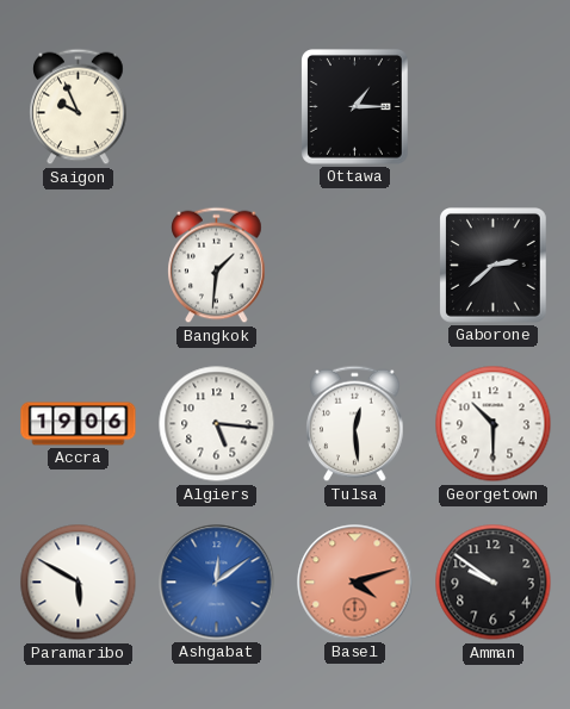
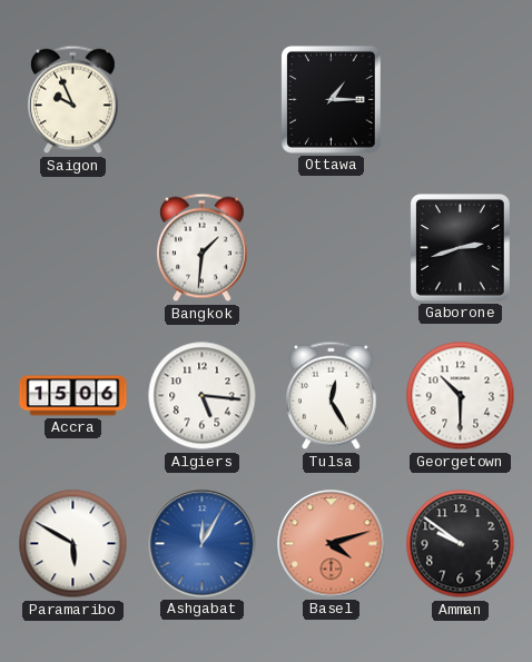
Gaborone: 2:38 -> 2:42 (461, 248)
Accra: 19:06 -> 15:06 (73, 396)
Tulsa: 12:29 -> 12:25 (332, 396)
Ashgabat: 12:09 -> 12:05 (203, 544)
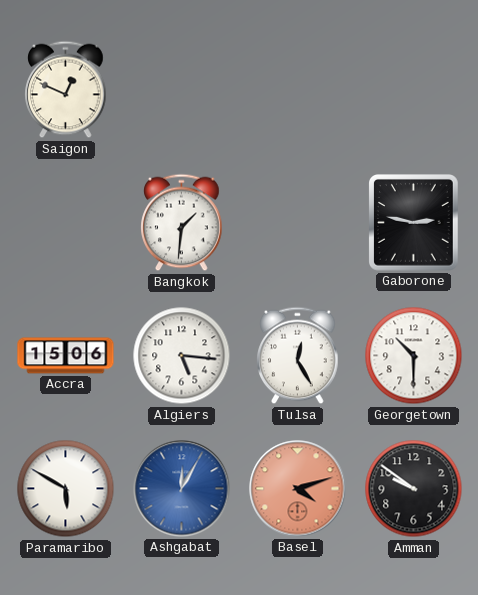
Saigon: 9:56 -> 12:49 (66, 90)
Ottawa: 1:15 -> none (332, 100)
Gaborone: 2:42 -> 2:47 (414, 223)
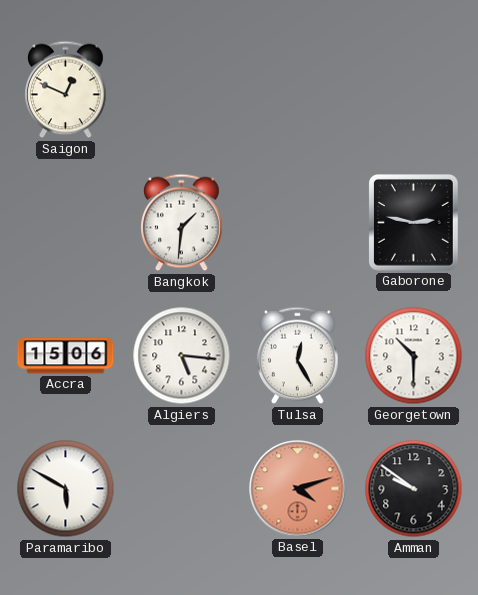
Ashgabat: 12:05 -> none (182, 489)
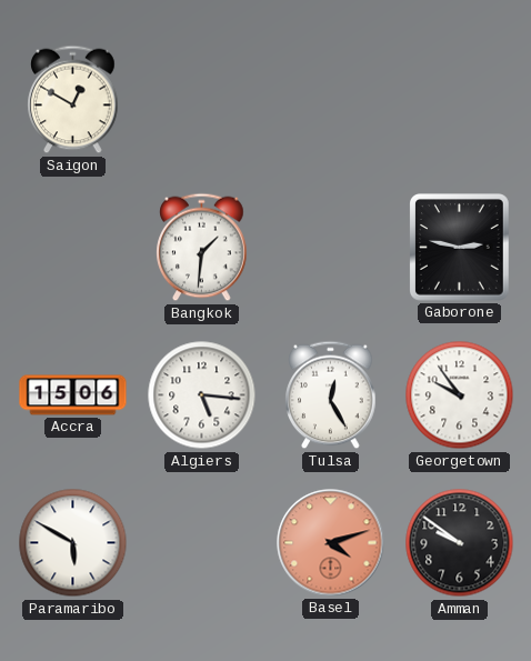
Saigon: 12:49 -> 12:50 (73, 100)
Georgetown: 10:30 -> 9:54 (460, 395)
